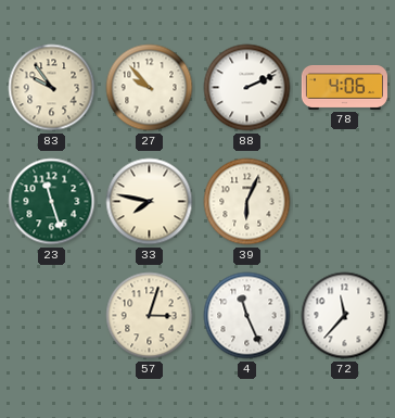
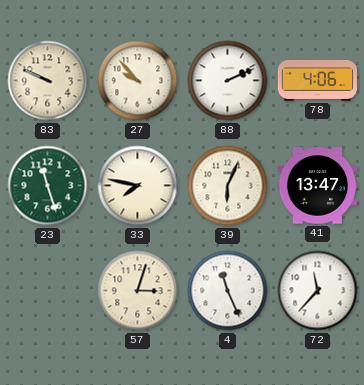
83: 9:54 -> 9:49 (48, 81)
41: none -> 13:47 (317, 186)
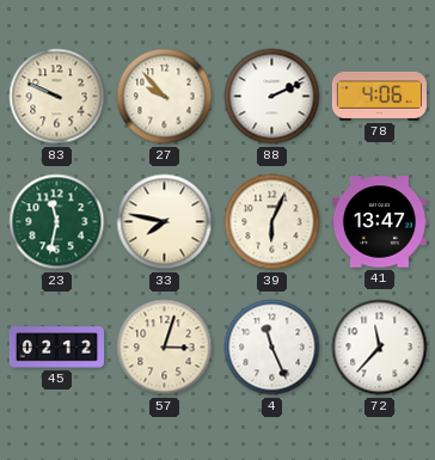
23: 11:27 -> 11:32 (57, 222)
45: none -> 02:12 (56, 348)
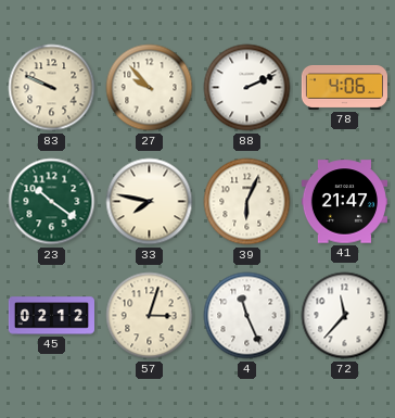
23: 11:32 -> 10:21 (52, 202)
41: 13:47 -> 21:47 (344, 202)
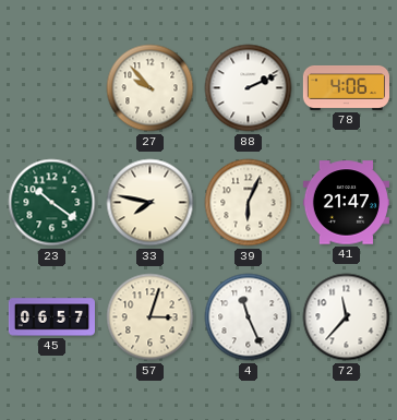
83: 9:49 -> none (52, 88)
45: 02:12 -> 06:57 (51, 317)
